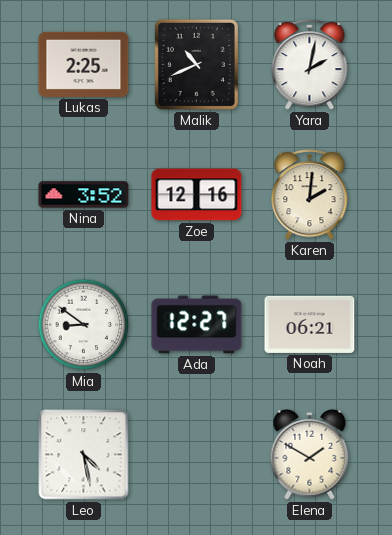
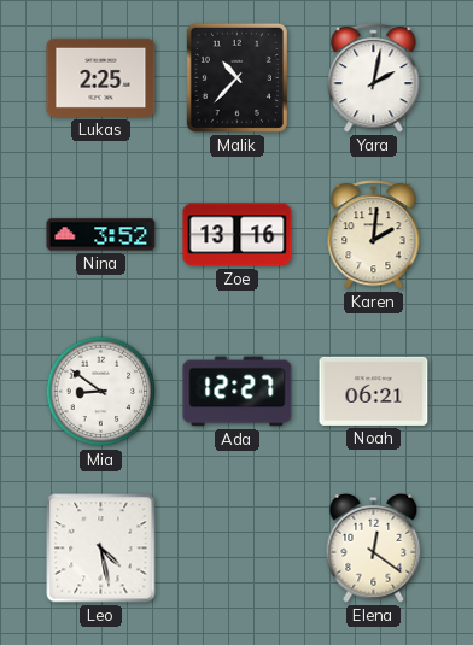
Malik: 10:41 -> 10:37 (237, 77)
Zoe: 12:16 -> 13:16 (238, 235)
Elena: 1:50 -> 12:21 (374, 547)
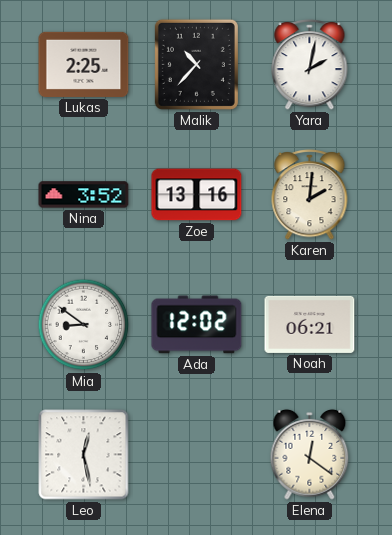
Ada: 12:27 -> 12:02 (197, 325)
Leo: 4:28 -> 12:28 (84, 455)
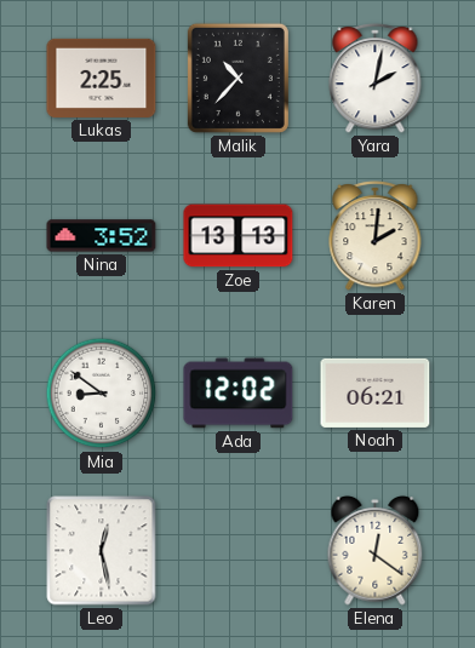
Zoe: 13:16 -> 13:13 (239, 236)
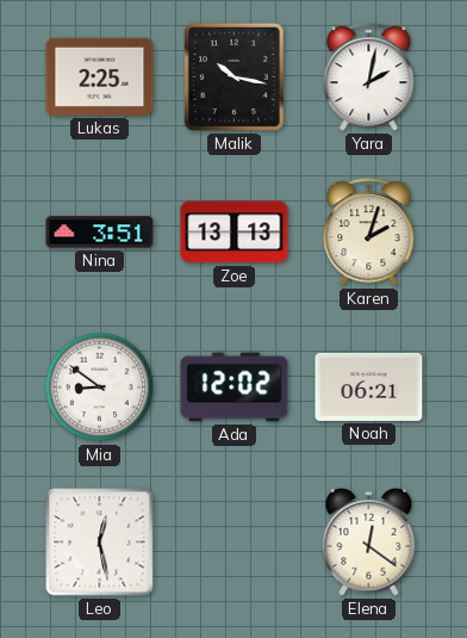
Malik: 10:37 -> 10:17 (233, 76)
Nina: 3:52 -> 3:51 (100, 233)
Karen: 2:01 -> 2:03 (369, 233)
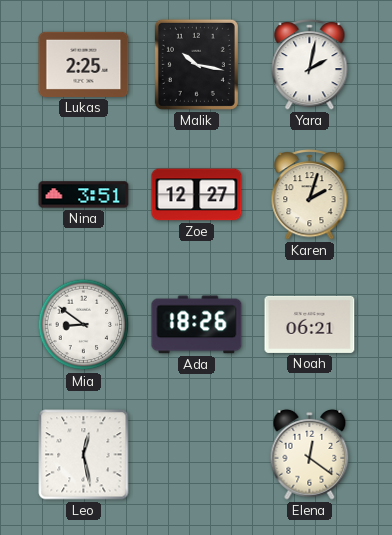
Zoe: 13:13 -> 12:27 (197, 195)
Ada: 12:02 -> 18:26 (197, 325)
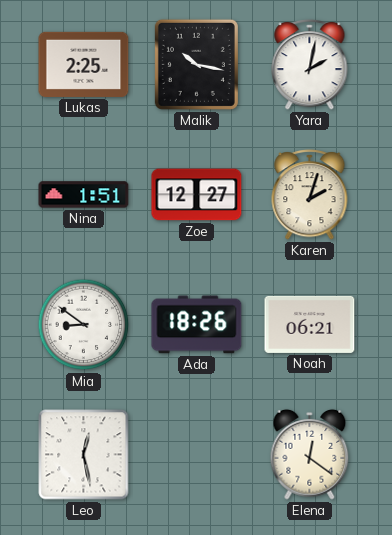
Nina: 3:51 -> 1:51 (84, 195)
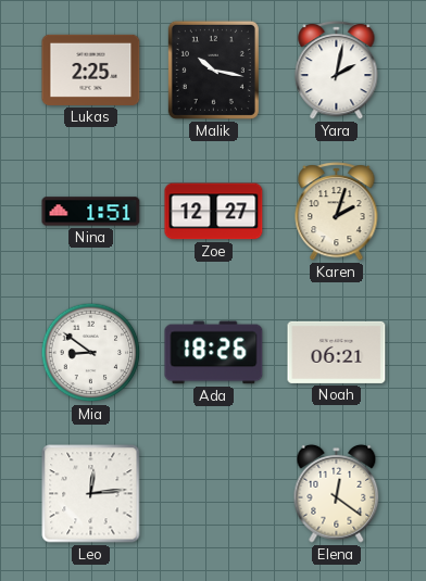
Leo: 12:28 -> 12:14 (91, 494)
